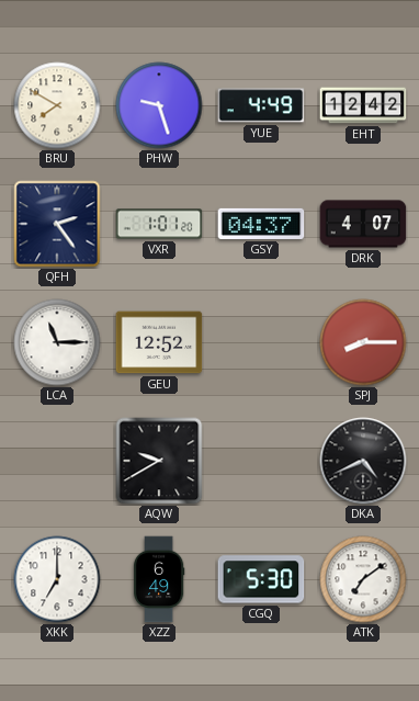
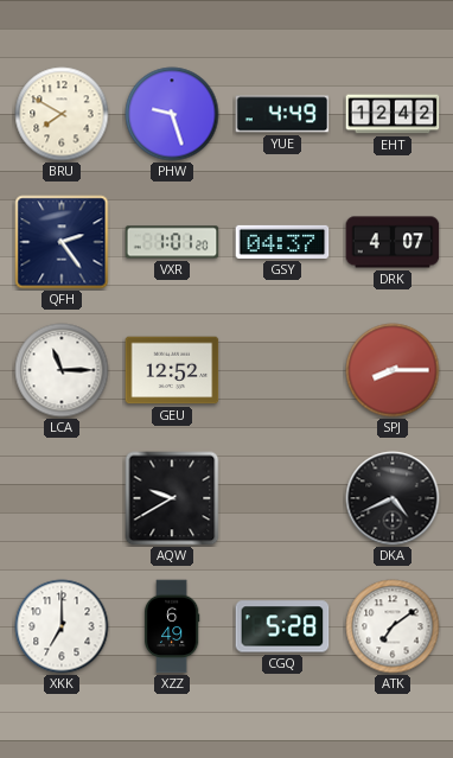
CGQ: 5:30 -> 5:28 (282, 626)
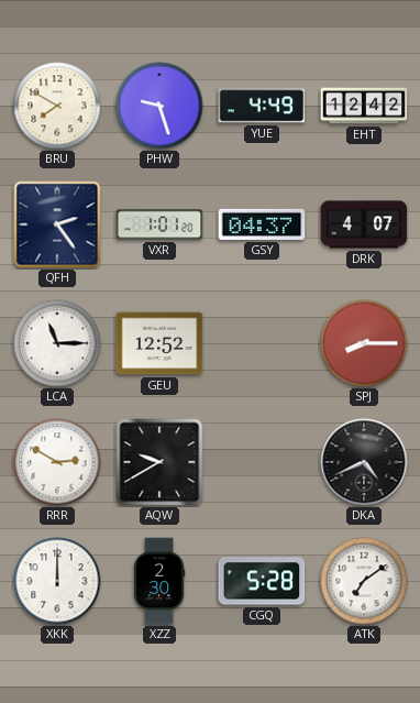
RRR: none -> 2:50 (57, 462)
XKK: 7:00 -> 12:00 (57, 581)
XZZ: 6:49 -> 2:30 (159, 581)
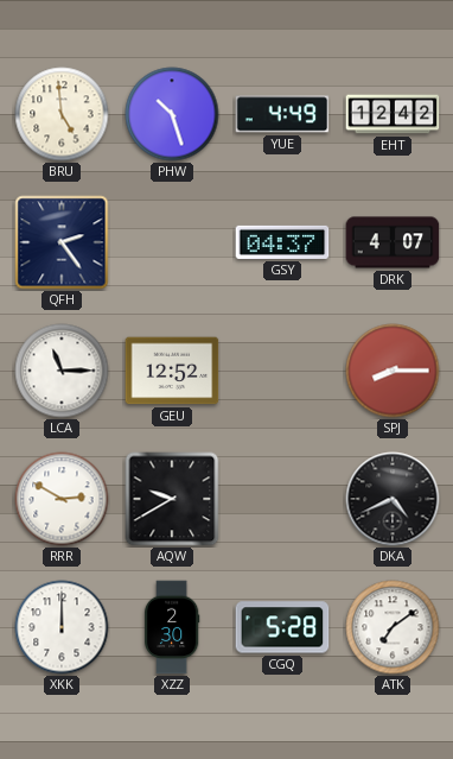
BRU: 7:50 -> 4:59 (62, 114)
PHW: 9:27 -> 10:27 (172, 114)
VXR: 1:01 -> none (159, 224)
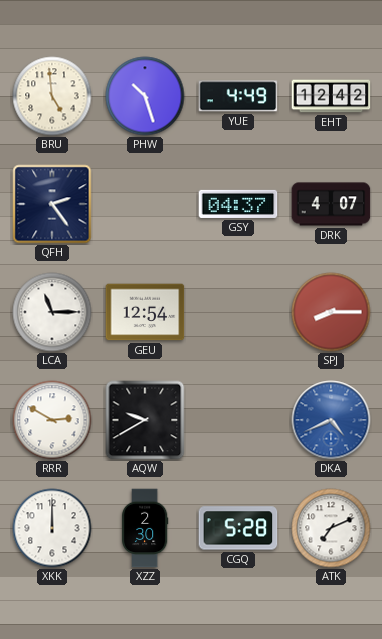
GEU: 12:52 -> 12:54 (145, 312)
DKA dial: black -> blue (331, 420)
ATK: 7:09 -> 7:11 (331, 528)
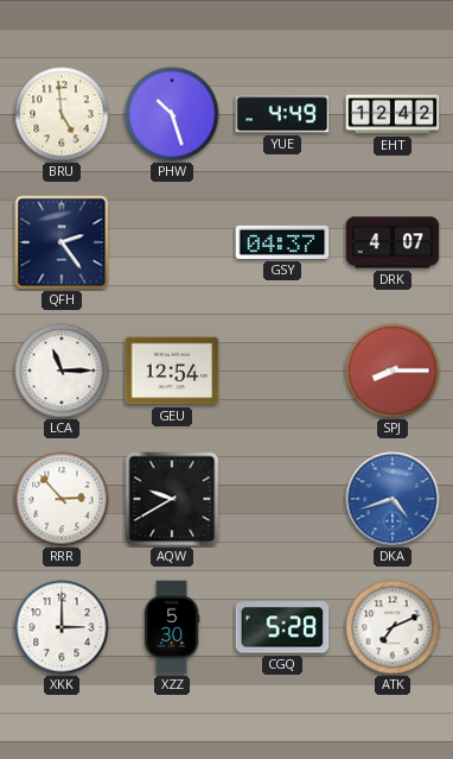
RRR: 2:50 -> 2:53 (62, 499)
DKA: 4:41 -> 4:42 (393, 499)
XKK: 12:00 -> 3:00 (62, 627)
XZZ: 2:30 -> 5:30 (172, 627)
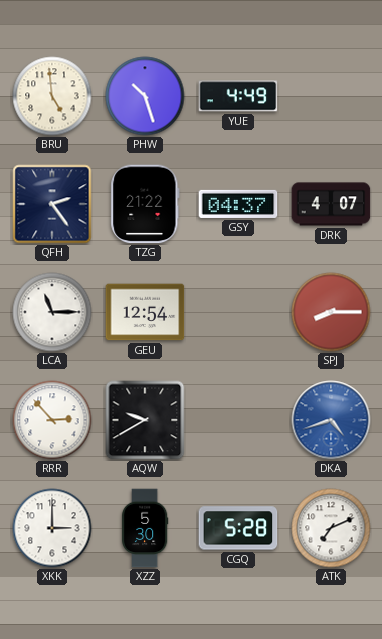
EHT: 12:42 -> none (393, 114)
TZG: none -> 21:22 (145, 204)
